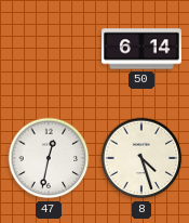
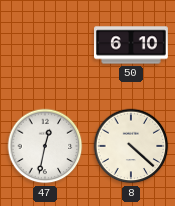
50: 6:14 -> 6:10 (132, 45)
8: 4:27 -> 4:22 (131, 146)
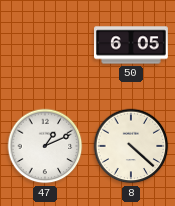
50: 6:10 -> 6:05 (132, 45)
47: 12:32 -> 1:11 (45, 146)
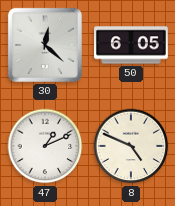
30: none -> 12:22 (45, 45)
8: 4:22 -> 4:49 (131, 146)
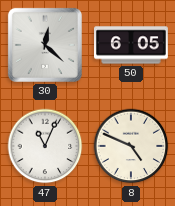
47: 1:11 -> 11:04 (45, 146)
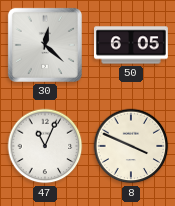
8: 4:49 -> 3:49 (131, 146)
